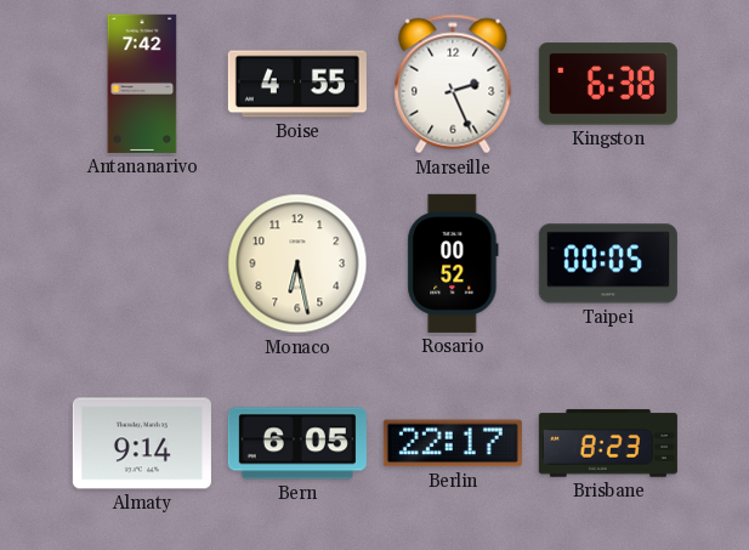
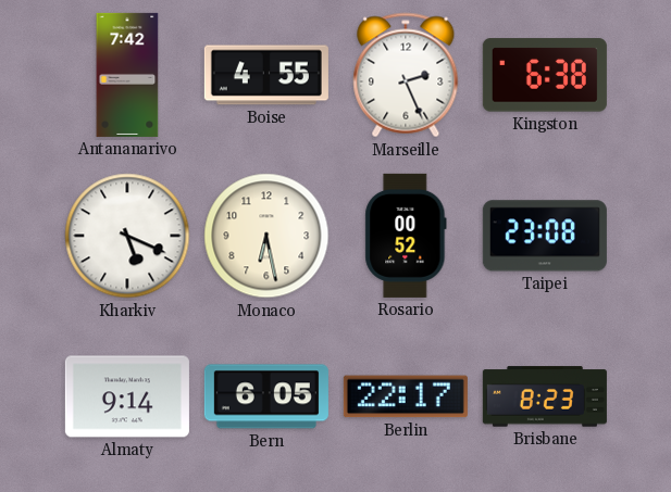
Kharkiv: none -> 5:19 (127, 236)
Taipei: 00:05 -> 23:08 (545, 236)
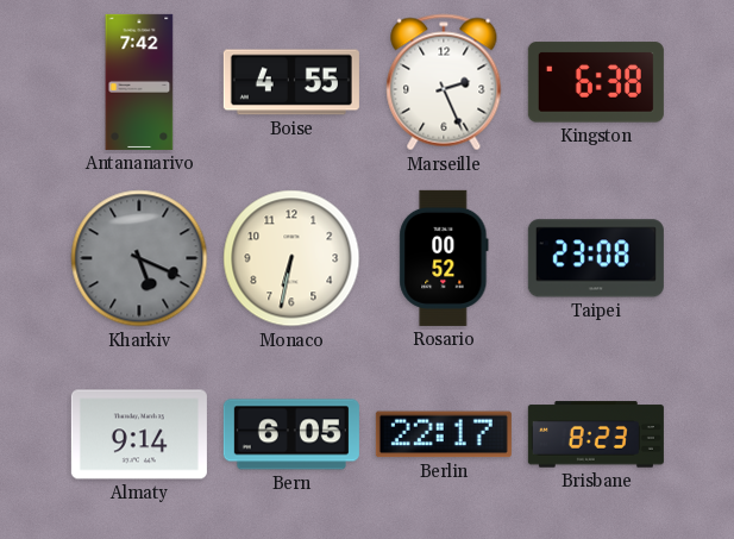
Kharkiv dial: white -> grey (139, 258)
Monaco: 6:28 -> 6:32 (291, 258)
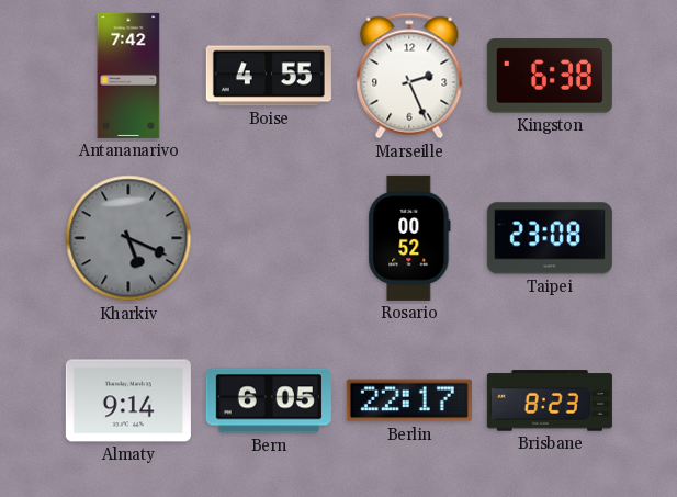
Monaco: 6:32 -> none (291, 258)
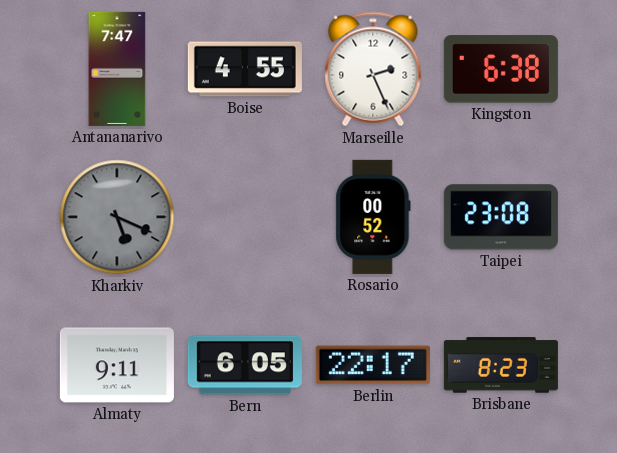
Antananarivo: 7:42 -> 7:47 (117, 69)
Almaty: 9:14 -> 9:11 (117, 365)
